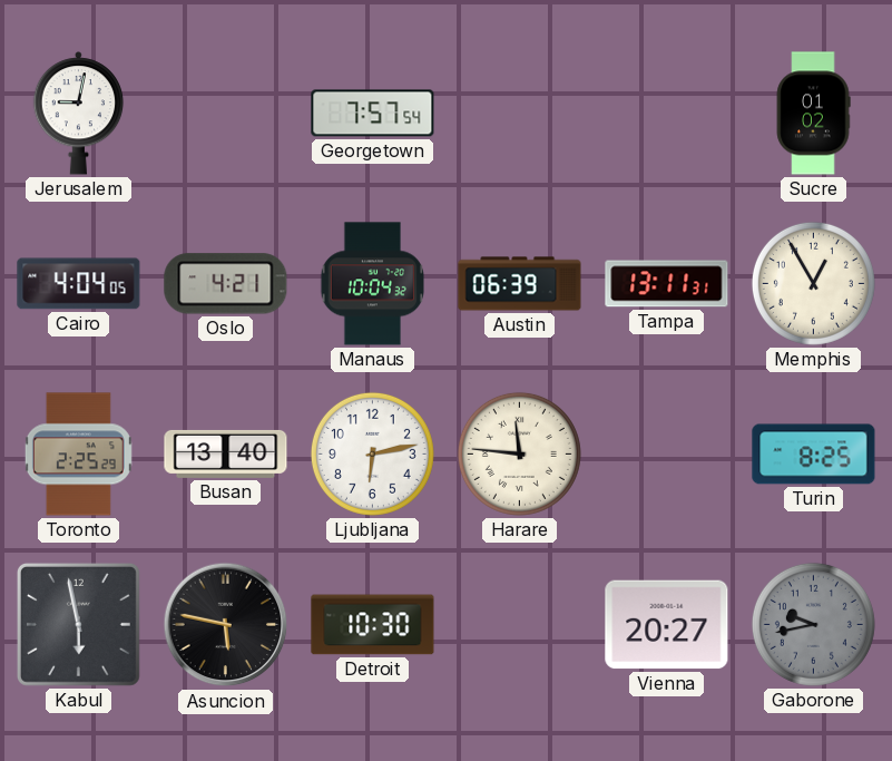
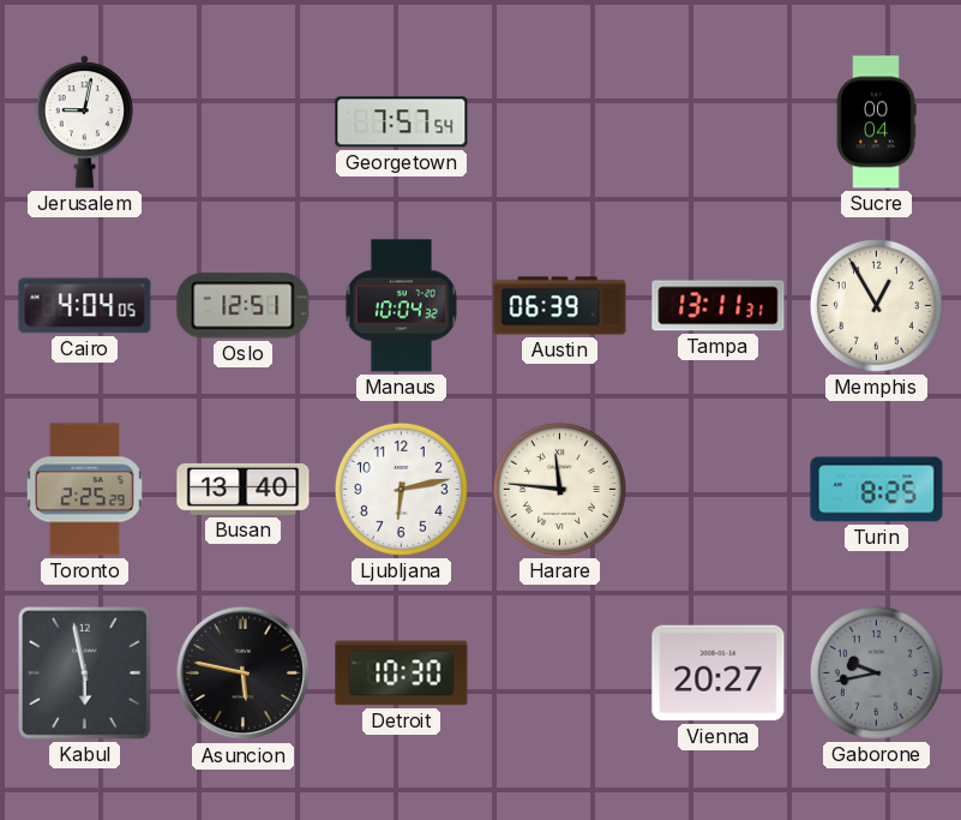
Sucre: 01:02 -> 00:04 (876, 122)
Oslo: 4:21 -> 12:51 (244, 306)
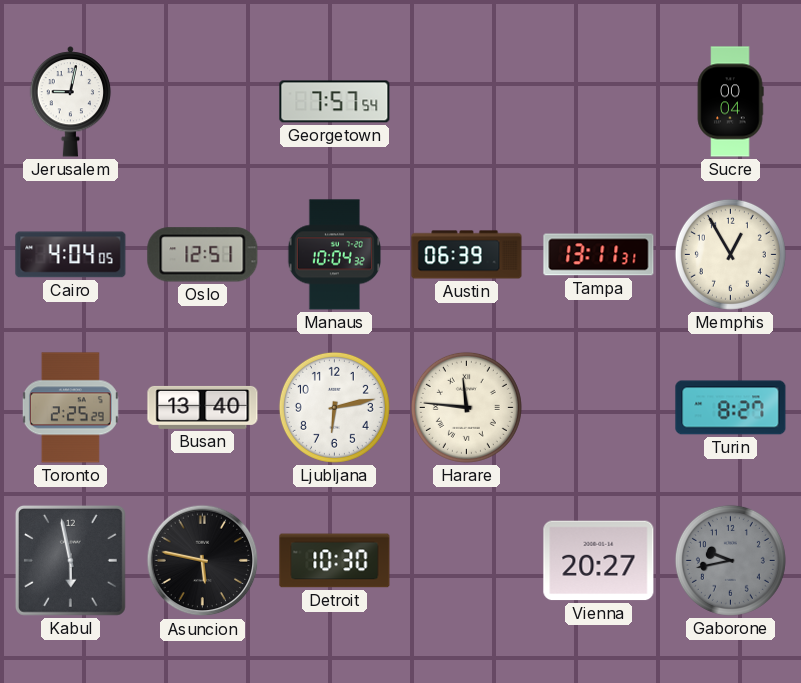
Turin: 8:25 -> 8:27 (731, 408)
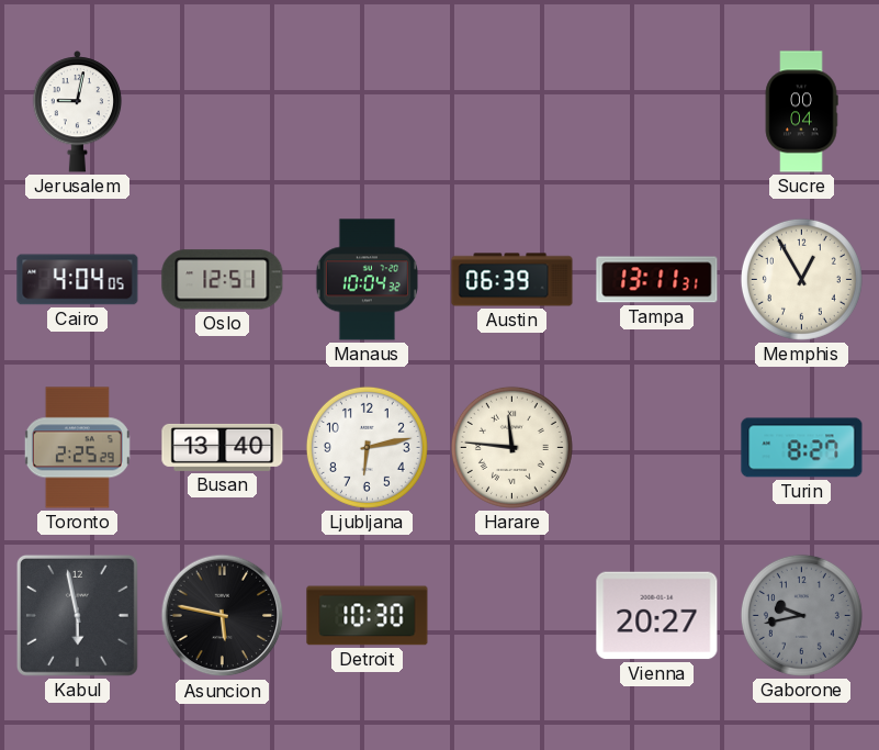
Georgetown: 7:57 -> none (335, 102)
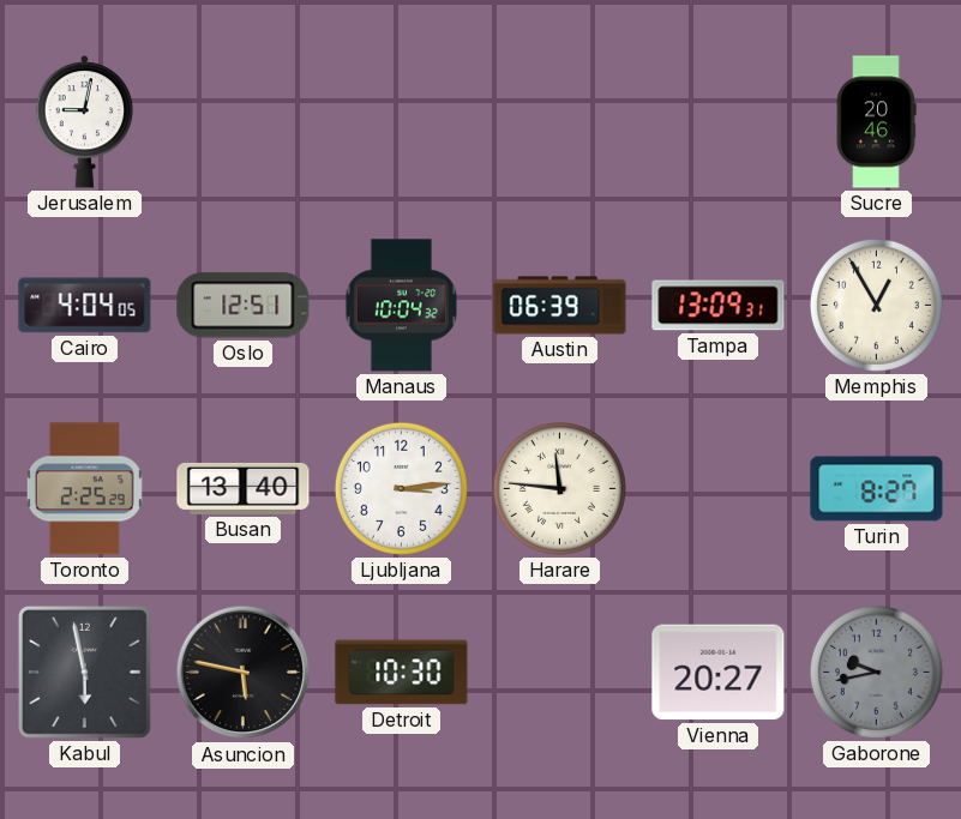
Sucre: 00:04 -> 20:46 (876, 122)
Tampa: 13:11 -> 13:09 (719, 306)
Ljubljana: 6:13 -> 3:14 (401, 488)
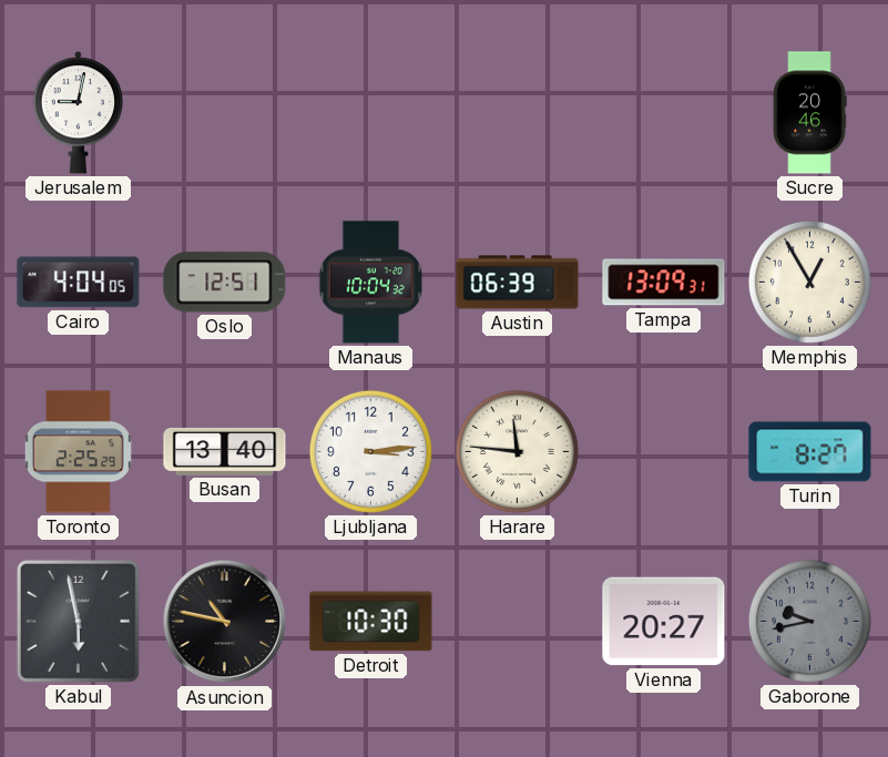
Asuncion: 5:47 -> 10:47 (225, 622)
